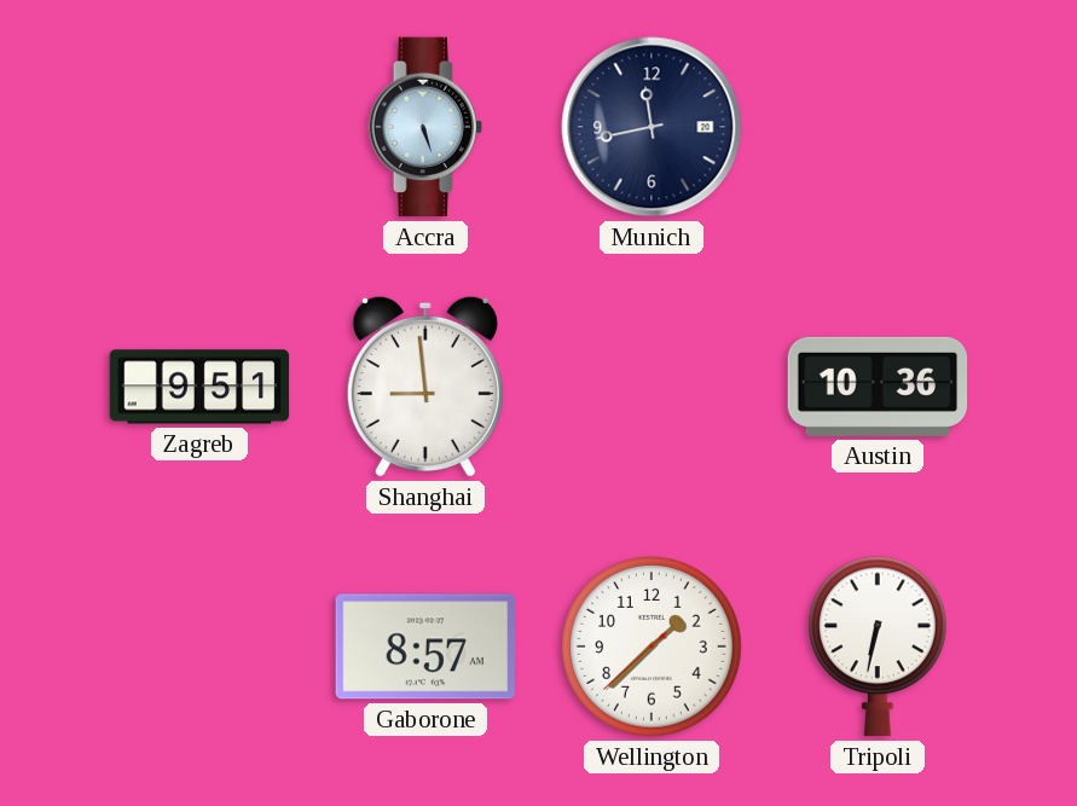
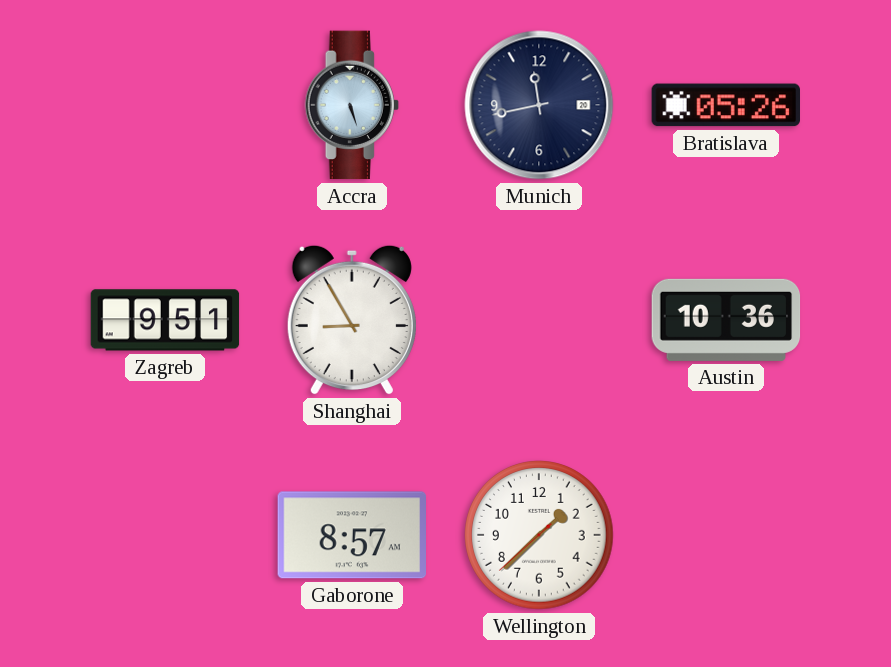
Bratislava: none -> 05:26 (725, 105)
Shanghai: 8:59 -> 8:55 (352, 320)
Tripoli: 6:32 -> none (879, 646)
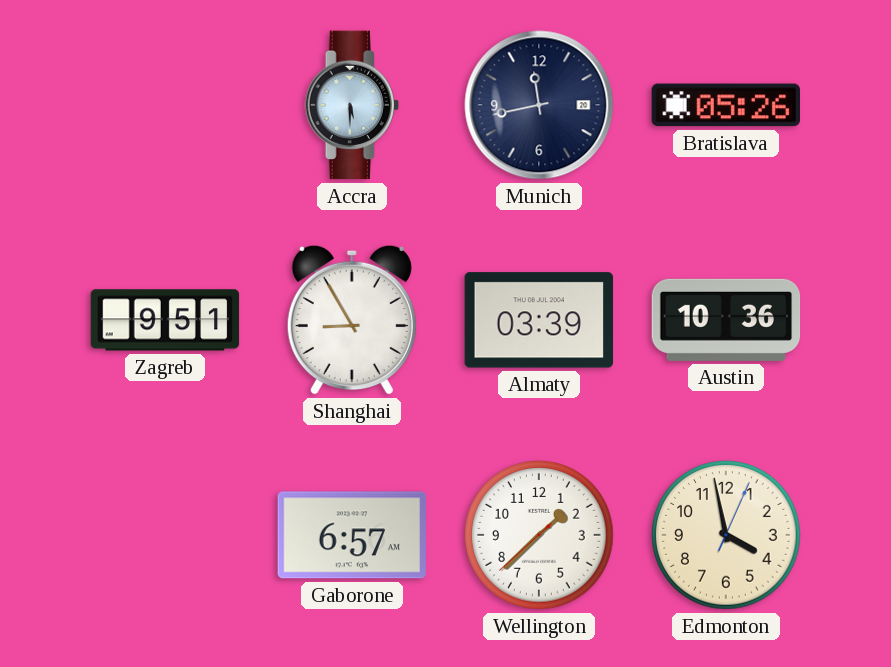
Accra: 5:27 -> 5:30 (352, 105)
Almaty: none -> 03:39 (538, 320)
Gaborone: 8:57 -> 6:57 (352, 535)
Edmonton: none -> 3:58 (726, 535)
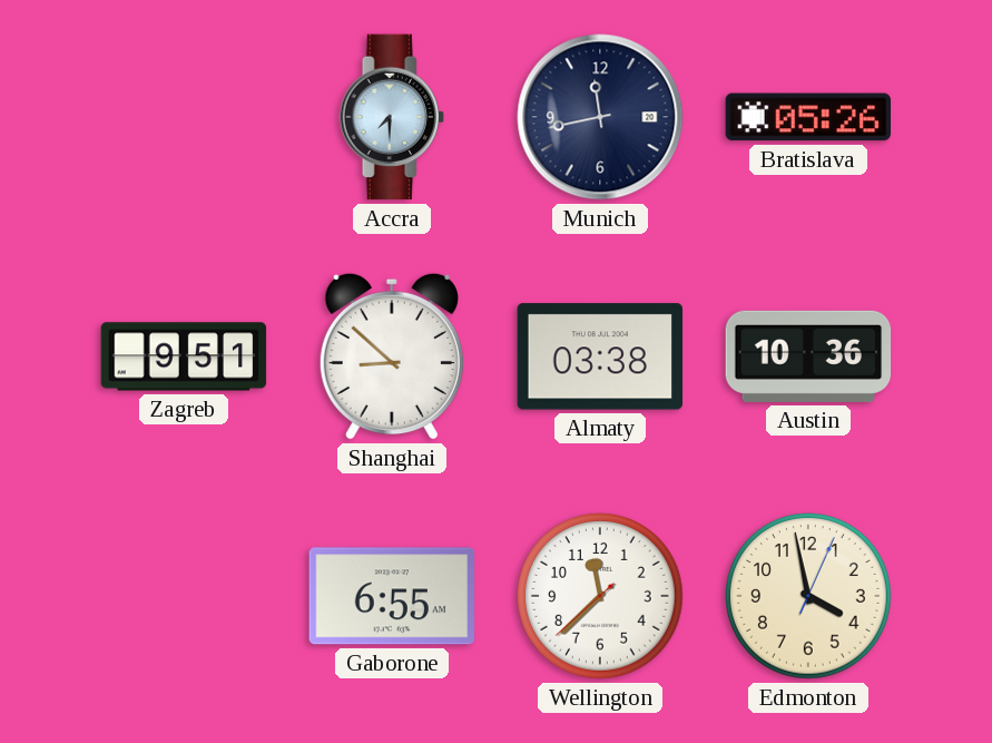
Accra: 5:30 -> 7:30 (392, 117)
Shanghai: 8:55 -> 8:52 (392, 356)
Almaty: 03:39 -> 03:38 (599, 356)
Gaborone: 6:57 -> 6:55 (392, 596)
Wellington: 1:37 -> 11:37 (600, 596)
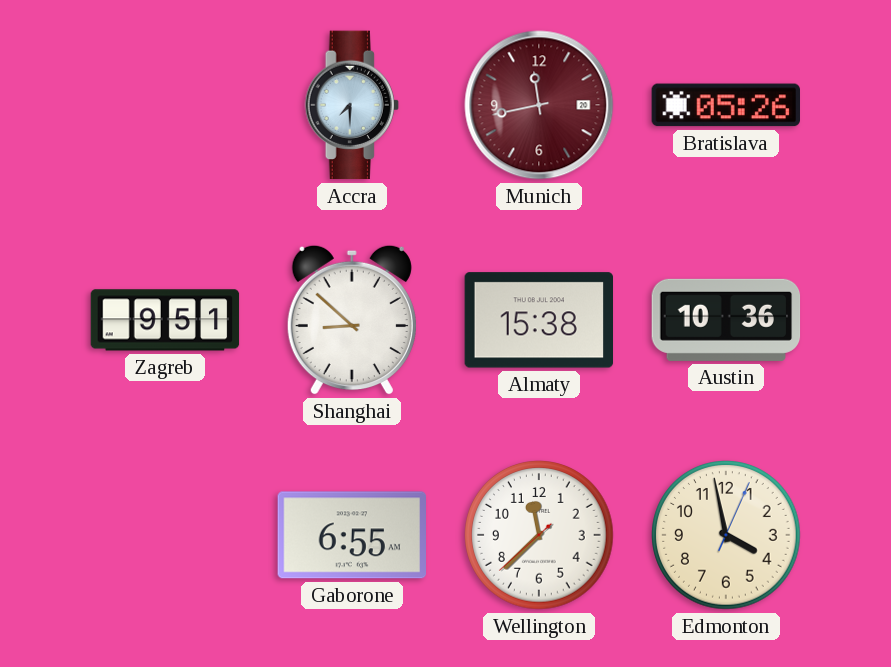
Munich dial: navy -> burgundy (539, 105)
Almaty: 03:38 -> 15:38 (538, 320)
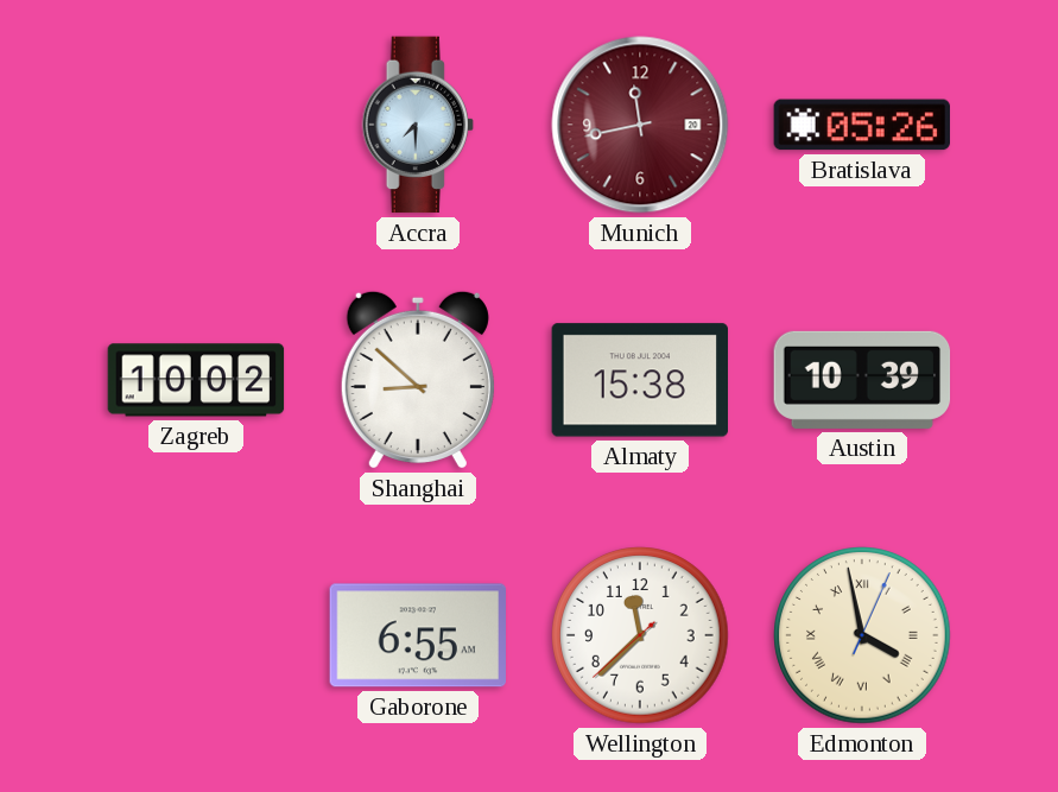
Zagreb: 9:51 -> 10:02 (196, 380)
Austin: 10:36 -> 10:39 (862, 380)
Edmonton numerals: Arabic -> Roman (862, 635)
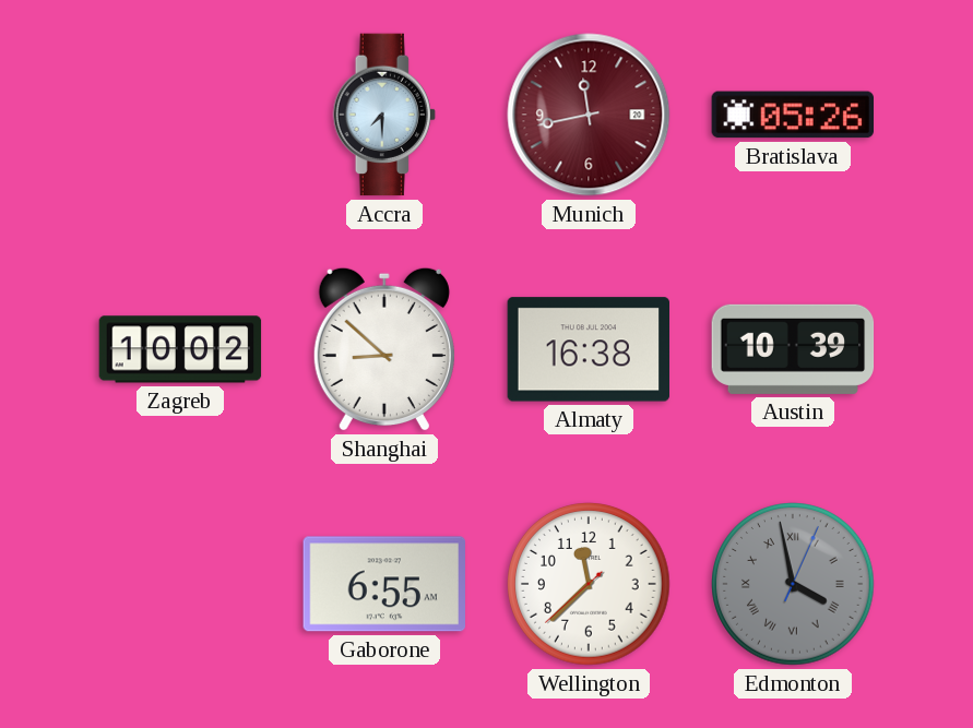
Almaty: 15:38 -> 16:38 (588, 349)
Edmonton dial: cream -> grey (793, 584)
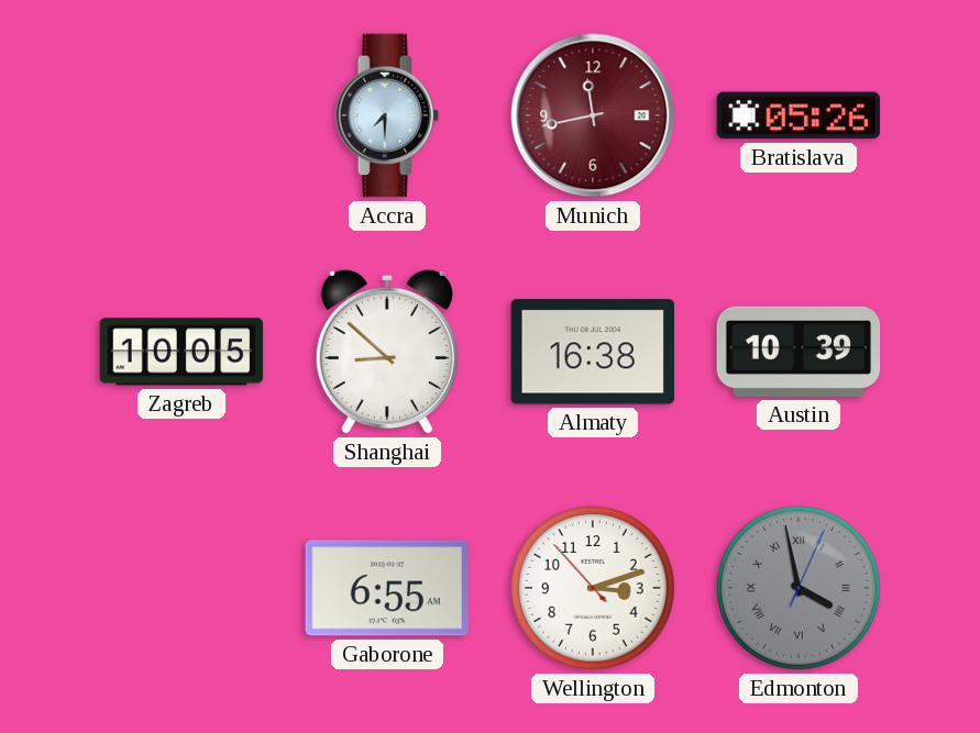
Zagreb: 10:02 -> 10:05 (181, 352)
Wellington: 11:37 -> 3:11 (593, 588)
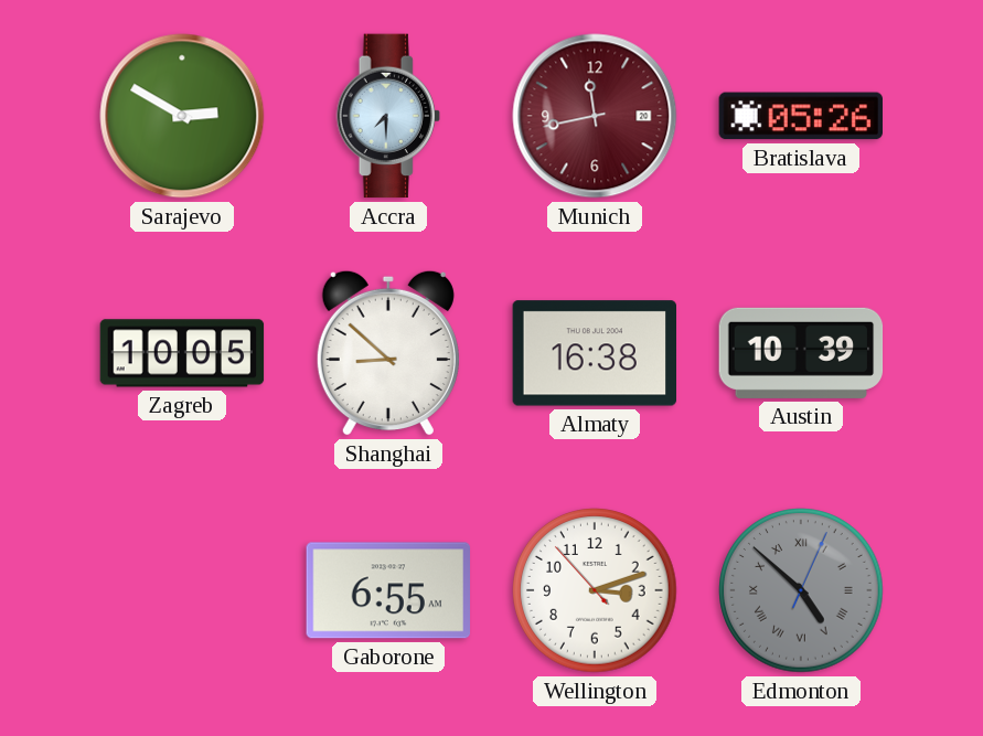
Sarajevo: none -> 2:50 (182, 116)
Edmonton: 3:58 -> 4:52 (801, 590)
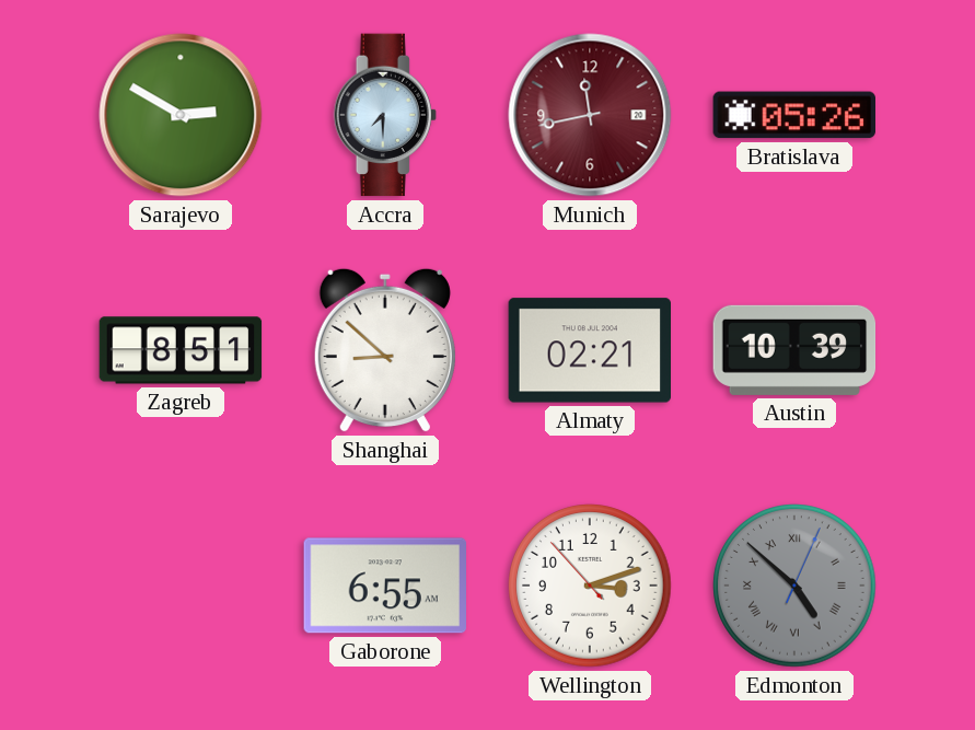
Zagreb: 10:05 -> 8:51 (181, 350)
Almaty: 16:38 -> 02:21 (589, 350)
